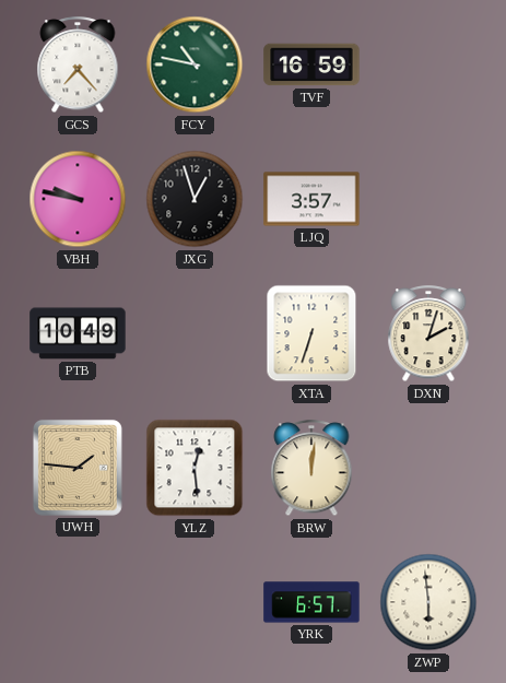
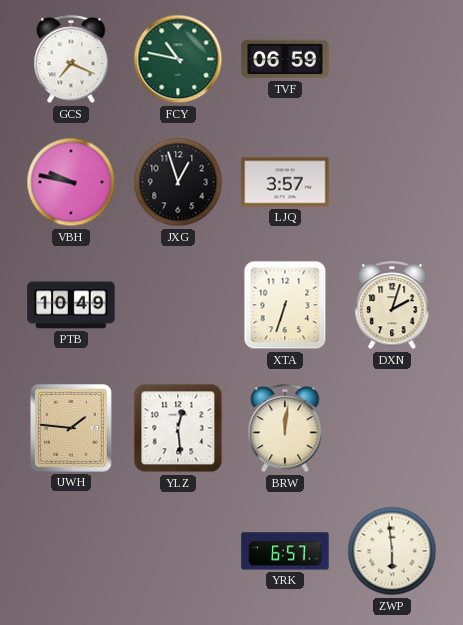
GCS: 7:23 -> 7:19 (71, 60)
TVF: 16:59 -> 06:59 (285, 59)
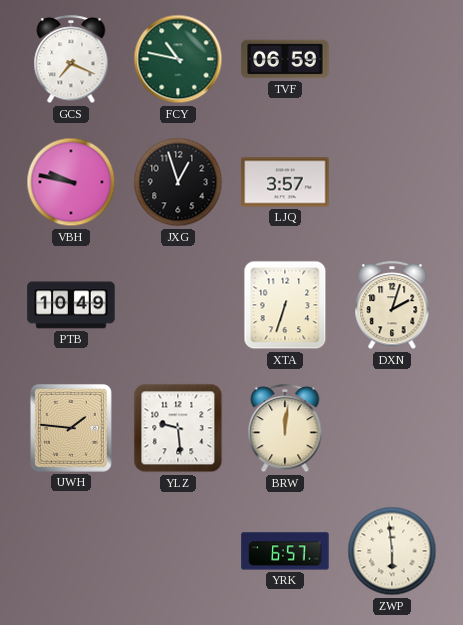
YLZ: 12:29 -> 9:29 (178, 428)
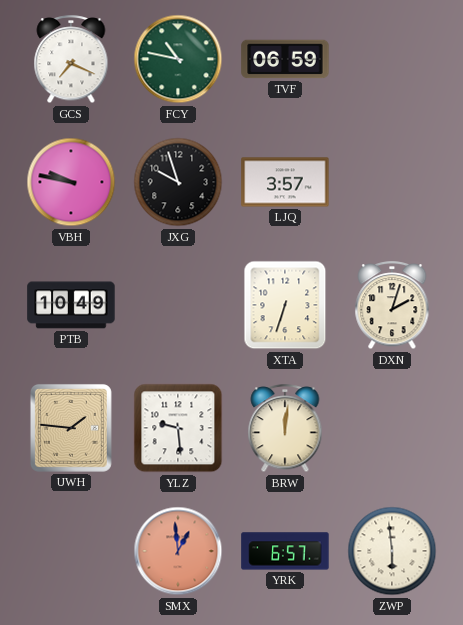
JXG: 12:57 -> 9:57 (178, 182)
SMX: none -> 12:59 (178, 551)
